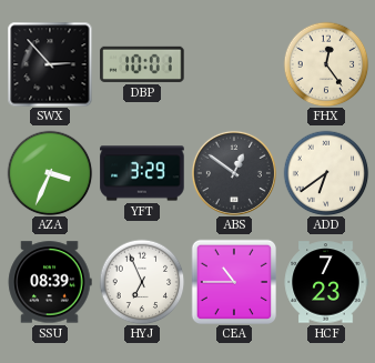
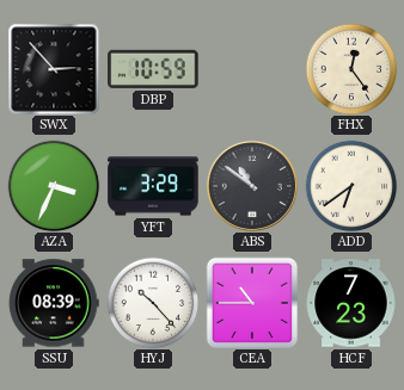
DBP: 10:01 -> 10:59 (153, 69)
ABS: 12:51 -> 10:51 (252, 186)
HYJ: 6:56 -> 10:23 (153, 303)
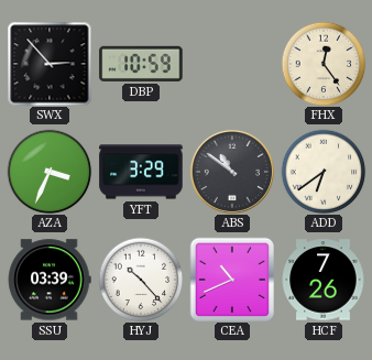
SSU: 08:39 -> 03:39 (50, 280)
CEA: 10:45 -> 10:41 (231, 279)
HCF: 7:23 -> 7:26 (324, 280)
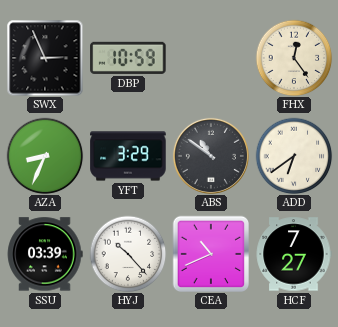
SWX: 2:53 -> 2:56 (45, 58)
AZA: 3:34 -> 8:34 (45, 156)
HCF: 7:26 -> 7:27 (294, 254)
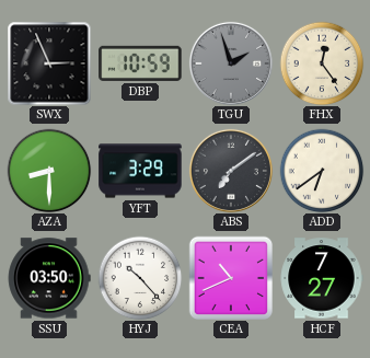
TGU: none -> 1:57 (231, 63)
AZA: 8:34 -> 8:30 (49, 171)
ABS: 10:51 -> 7:09 (231, 171)
SSU: 03:39 -> 03:50 (49, 278)
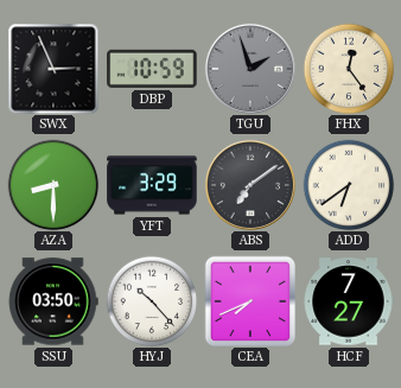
CEA: 10:41 -> 7:41 (249, 300)
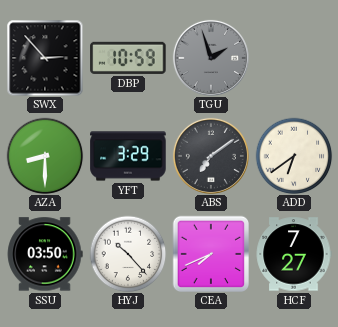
SWX: 2:56 -> 2:53 (45, 58)
FHX: 12:24 -> none (349, 69)
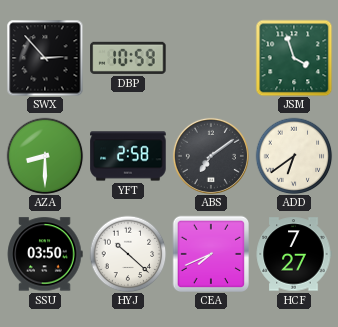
TGU: 1:57 -> none (211, 58)
JSM: none -> 3:57 (294, 58)
YFT: 3:29 -> 2:58 (128, 156)
HYJ: 10:23 -> 10:22 (128, 254)
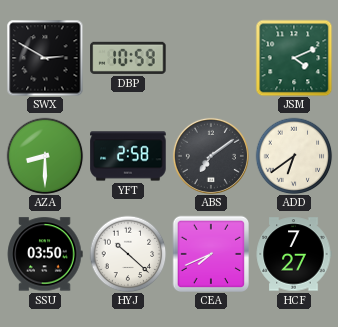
SWX: 2:53 -> 2:50 (45, 58)
JSM: 3:57 -> 4:11 (294, 58)
